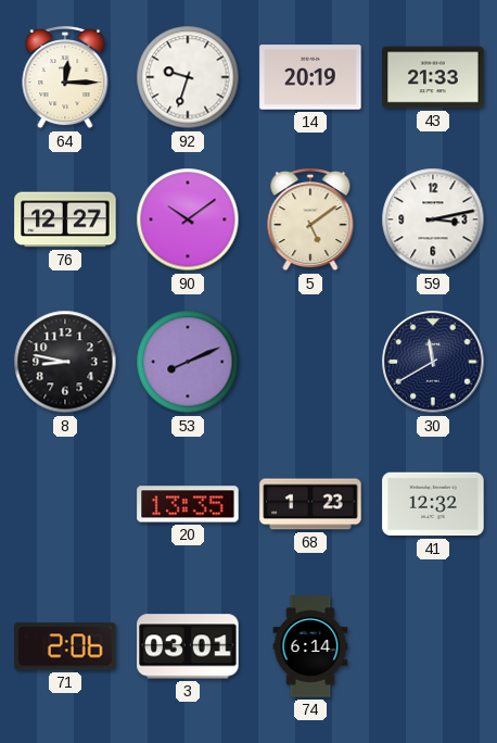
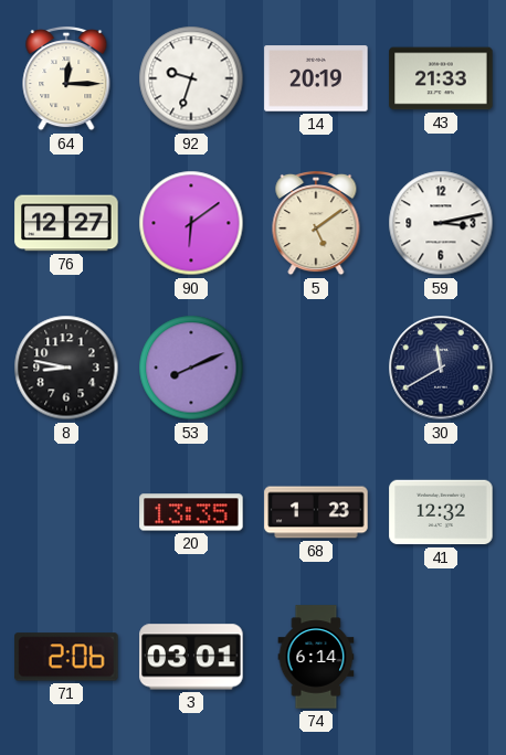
90: 10:09 -> 6:09 (191, 223)
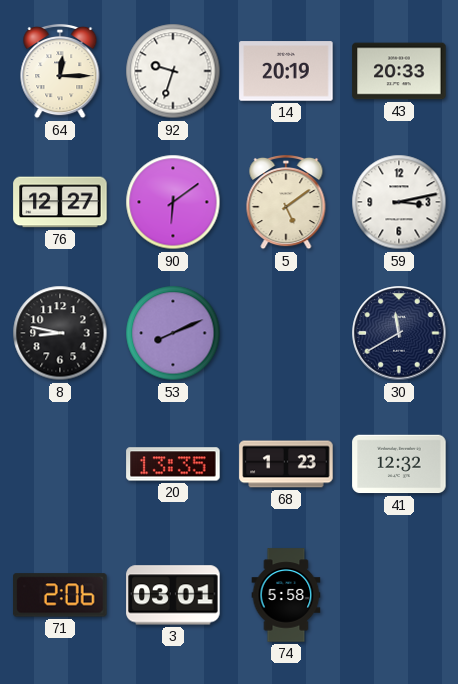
43: 21:33 -> 20:33 (399, 71)
74: 6:14 -> 5:58 (286, 595)
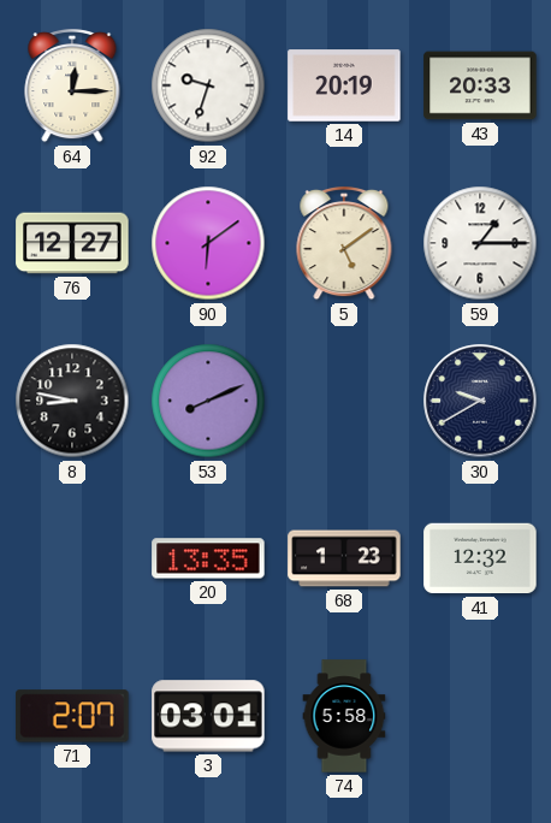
59: 3:13 -> 1:15 (480, 243)
30: 11:40 -> 9:40 (480, 401)
71: 2:06 -> 2:07 (72, 716)
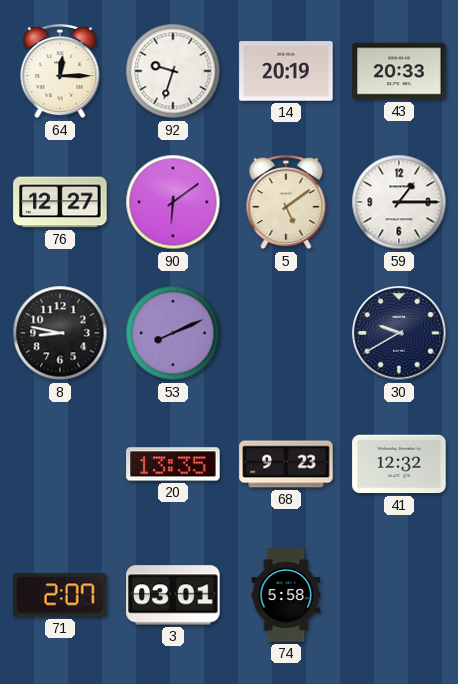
68: 1:23 -> 9:23 (286, 464)
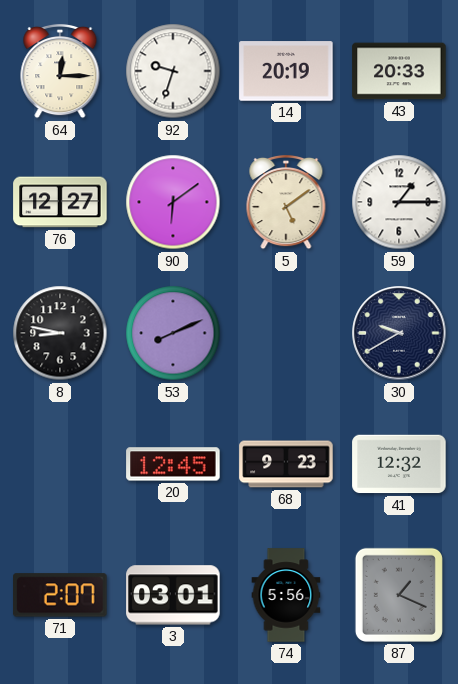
20: 13:35 -> 12:45 (173, 464)
74: 5:58 -> 5:56 (286, 595)
87: none -> 1:19 (399, 595)
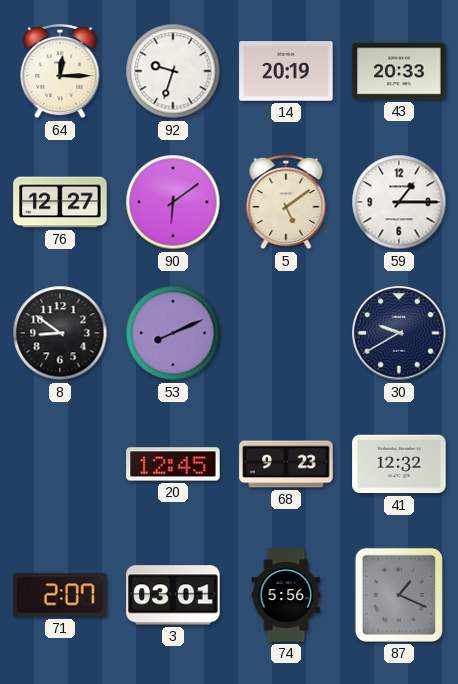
8: 8:47 -> 8:51 (60, 333)
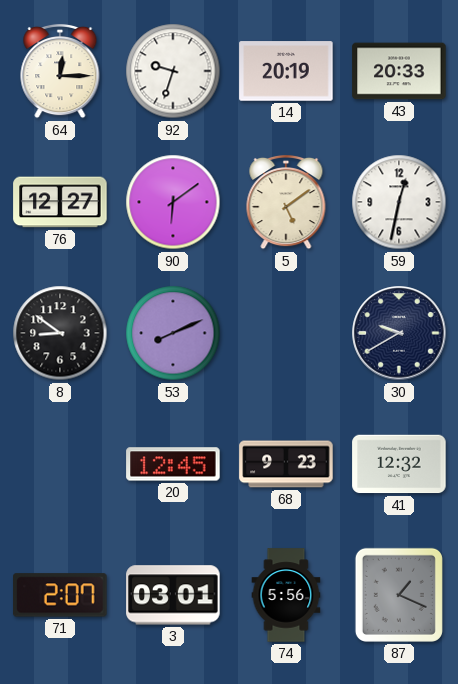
59: 1:15 -> 12:32 (399, 202)
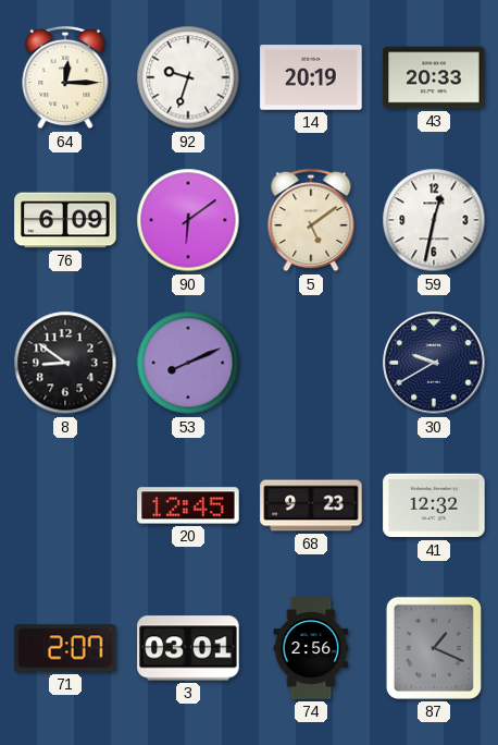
76: 12:27 -> 6:09 (65, 220)
74: 5:56 -> 2:56 (311, 648)
